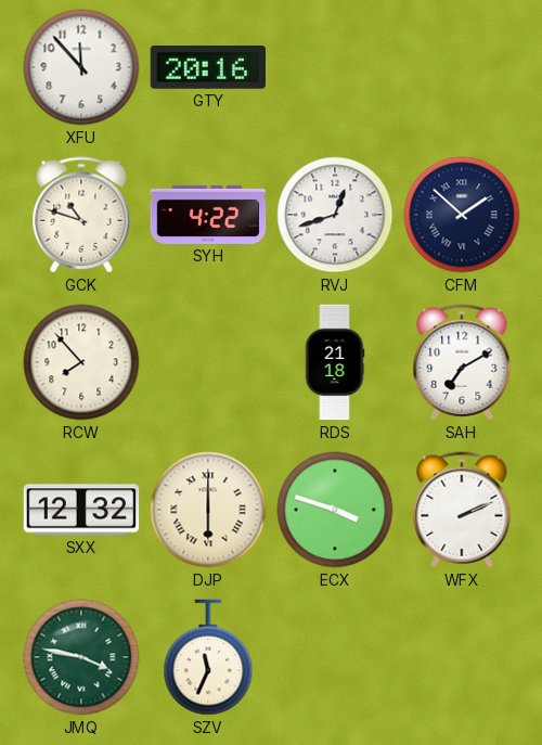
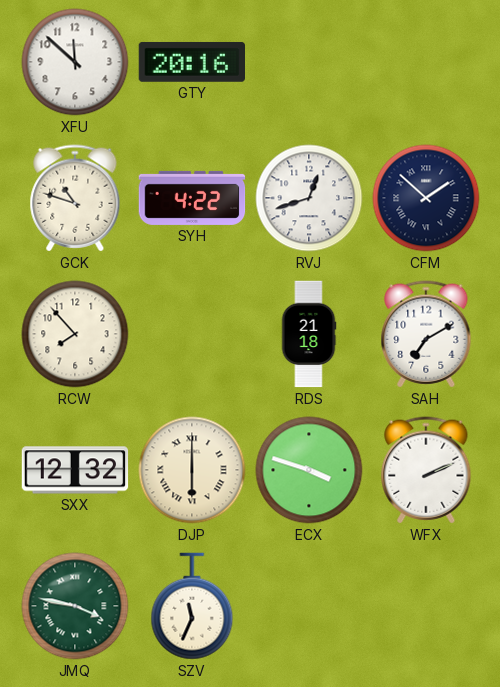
XFU: 11:53 -> 11:52 (75, 62)
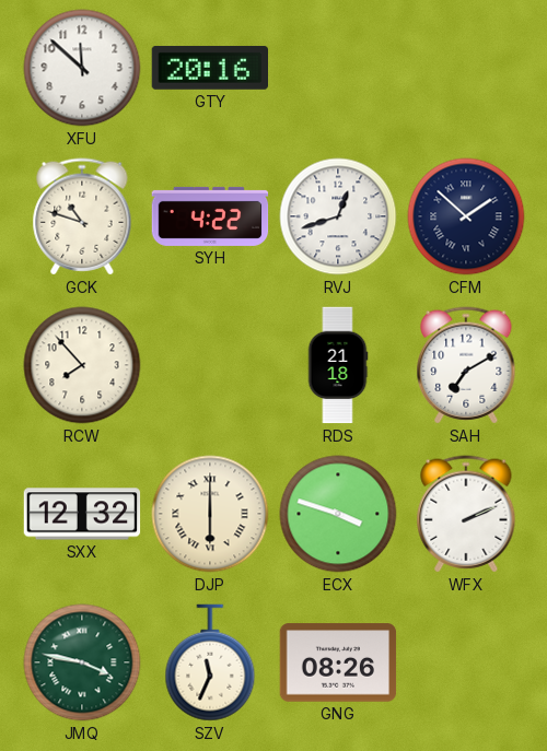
GNG: none -> 08:26 (338, 662)
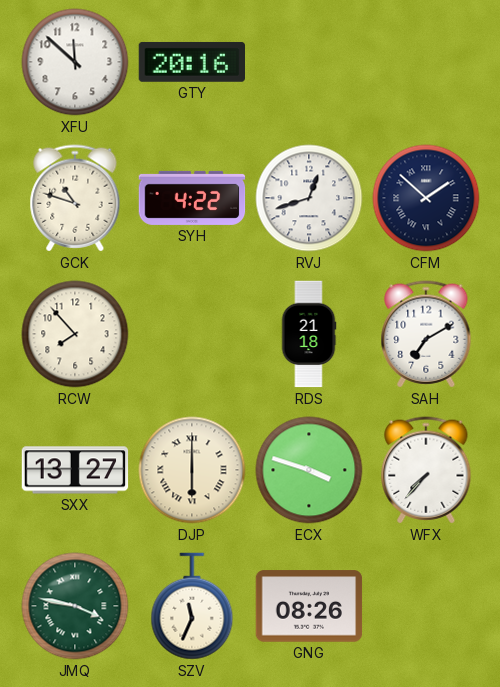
SXX: 12:32 -> 13:27 (75, 470)
WFX: 2:11 -> 7:37 (426, 470)
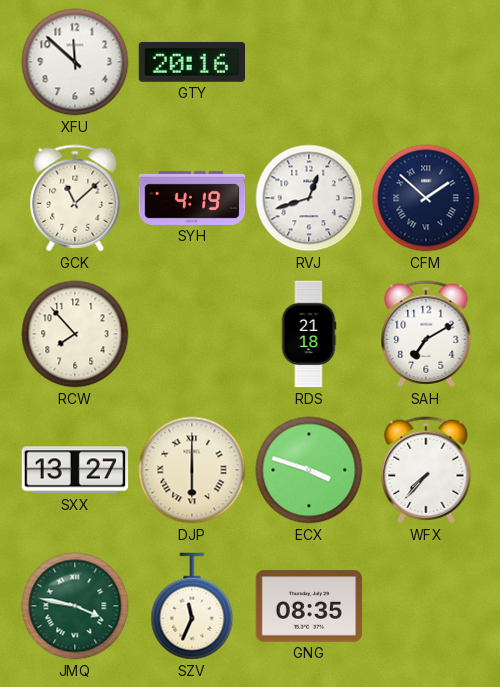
GCK: 10:48 -> 11:08 (75, 198)
SYH: 4:22 -> 4:19 (192, 198)
GNG: 08:26 -> 08:35 (309, 606)
